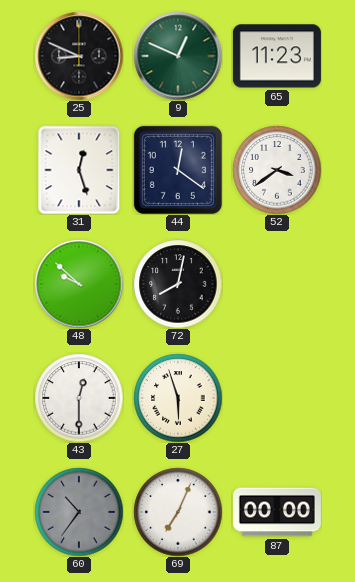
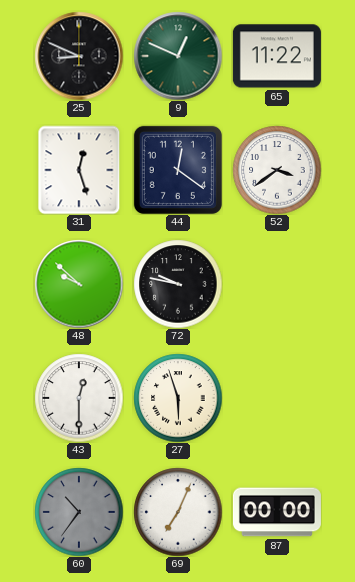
65: 11:23 -> 11:22 (277, 56)
72: 8:02 -> 9:47 (178, 284)
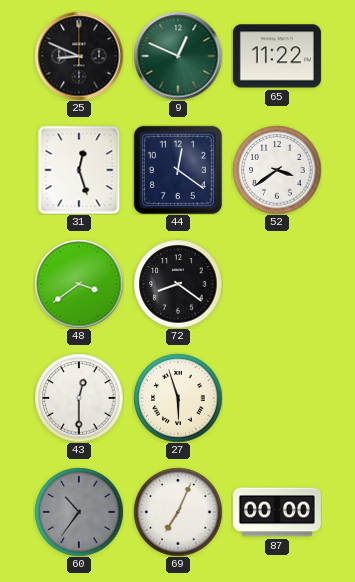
48: 9:52 -> 3:39 (79, 284)
72: 9:47 -> 8:21 (178, 284)
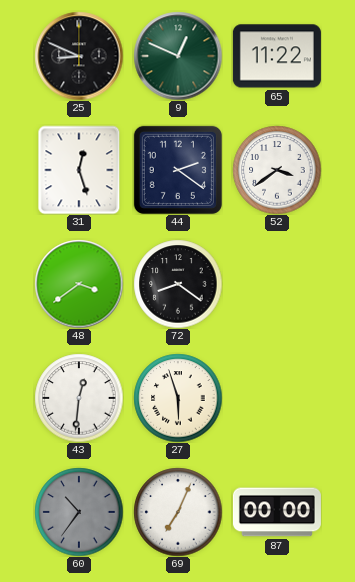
44: 12:21 -> 2:21 (178, 170)
43: 12:30 -> 12:31 (79, 398)
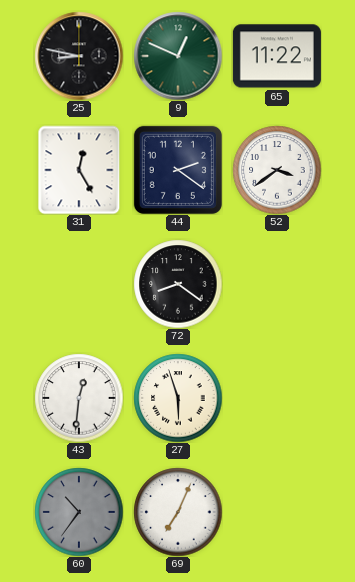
25: 8:49 -> 8:47 (79, 56)
31: 12:27 -> 12:25 (79, 170)
48: 3:39 -> none (79, 284)
87: 00:00 -> none (277, 512)
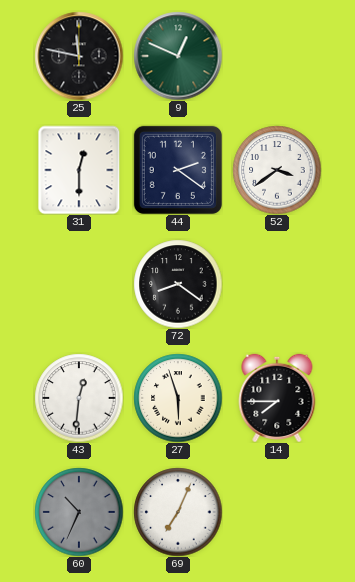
25: 8:47 -> 11:47 (79, 56)
65: 11:22 -> none (277, 56)
31: 12:25 -> 12:30 (79, 170)
14: none -> 7:45 (277, 397)
60: 10:36 -> 10:34 (79, 512)
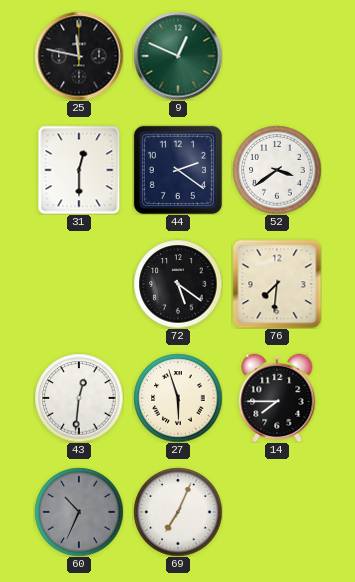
72: 8:21 -> 5:21 (178, 284)
76: none -> 7:31 (277, 284)
